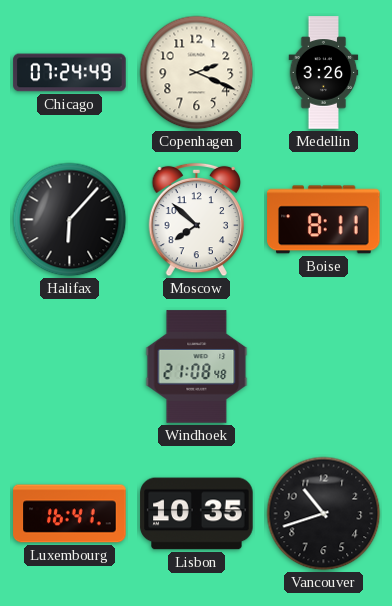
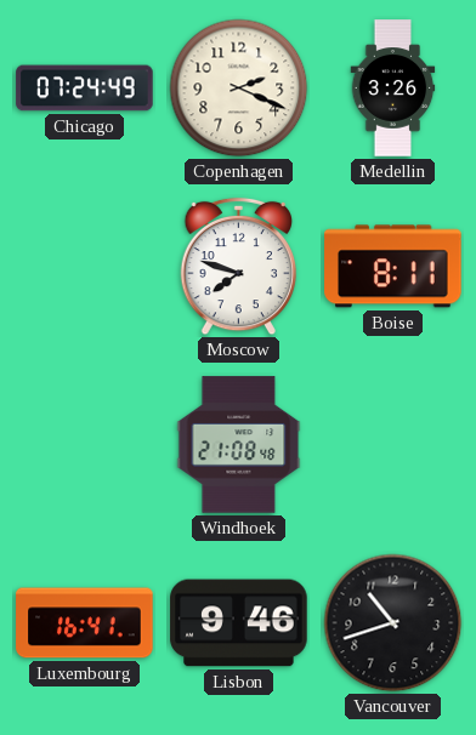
Halifax: 6:07 -> none (70, 220)
Moscow: 7:52 -> 7:48 (238, 267)
Lisbon: 10:35 -> 9:46 (239, 623)
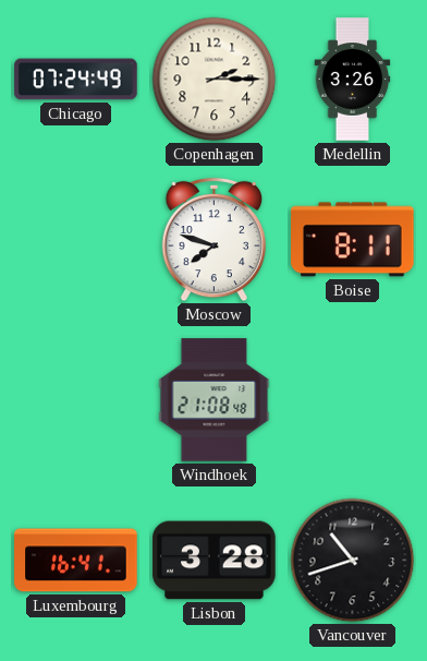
Copenhagen: 2:19 -> 2:15 (215, 80)
Lisbon: 9:46 -> 3:28 (215, 561)
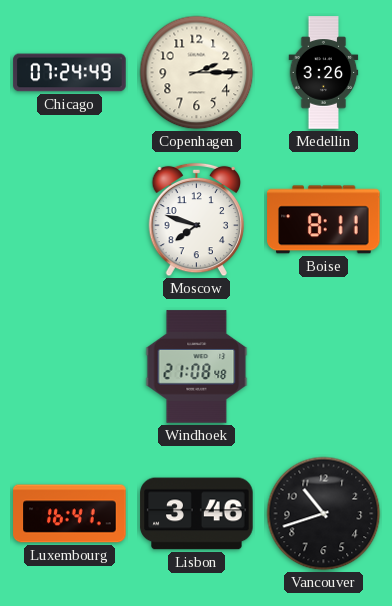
Lisbon: 3:28 -> 3:46 (197, 514)
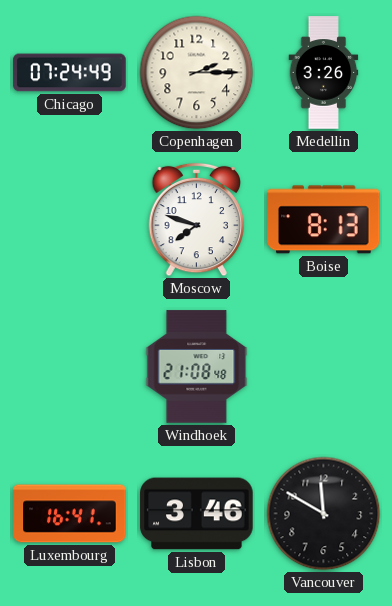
Boise: 8:11 -> 8:13 (324, 220)
Vancouver: 10:42 -> 11:50 (324, 514)
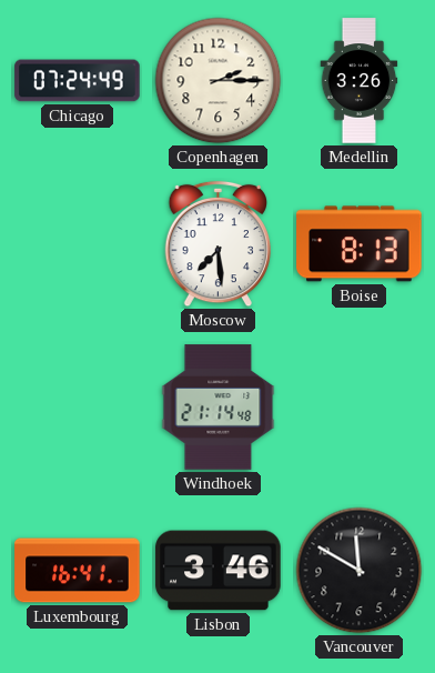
Moscow: 7:48 -> 7:29 (217, 244)
Windhoek: 21:08 -> 21:14 (219, 408)
